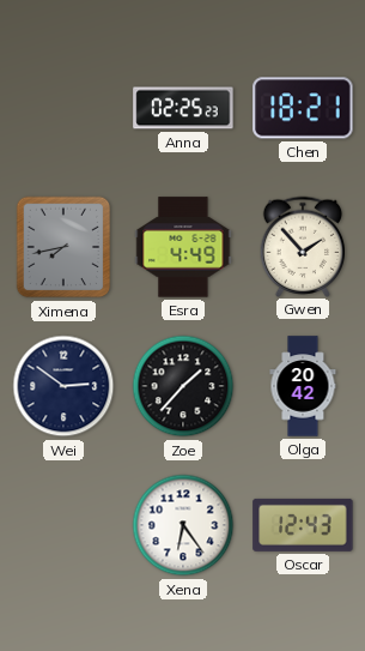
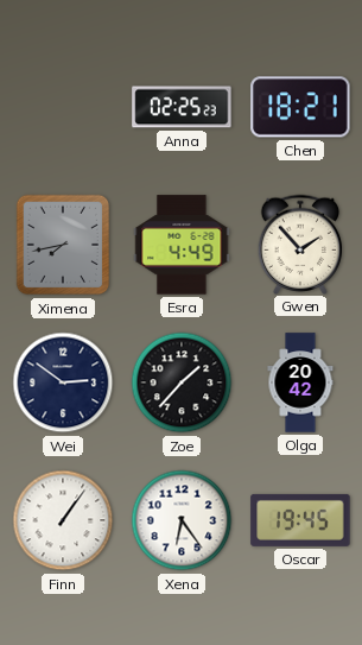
Finn: none -> 1:06 (63, 520)
Oscar: 12:43 -> 19:45 (300, 520)
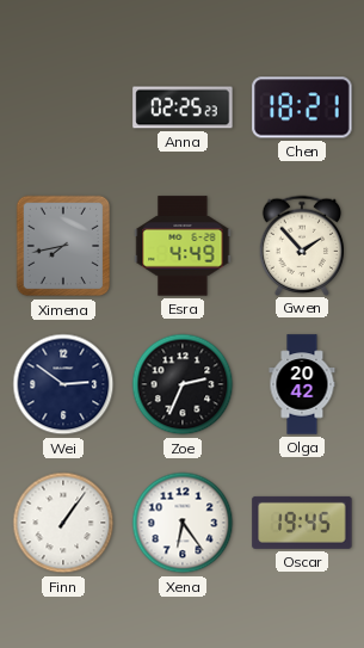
Zoe: 1:37 -> 2:34 (183, 384)
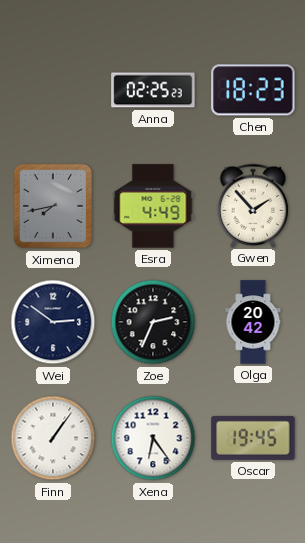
Chen: 18:21 -> 18:23 (253, 90)
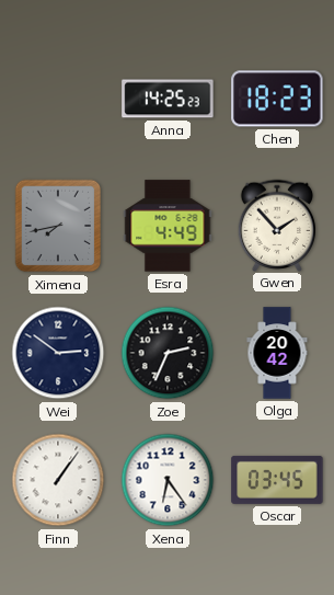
Anna: 02:25 -> 14:25 (168, 99)
Oscar: 19:45 -> 03:45 (277, 480)
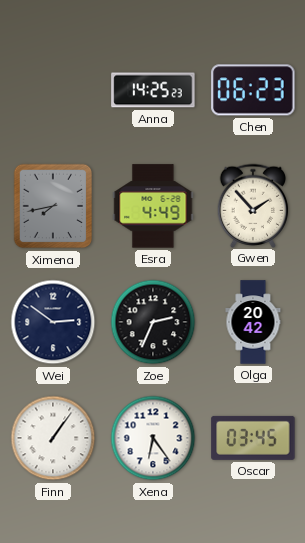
Chen: 18:23 -> 06:23 (253, 90)
